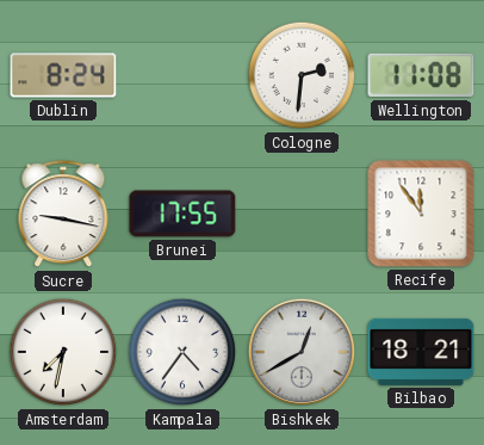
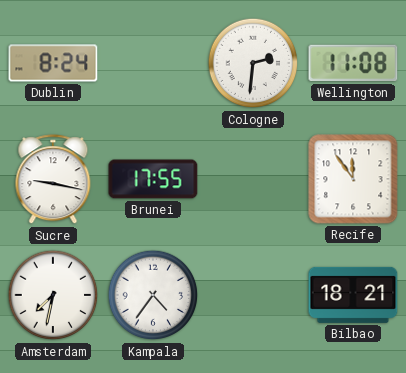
Bishkek: 12:40 -> none (302, 352)
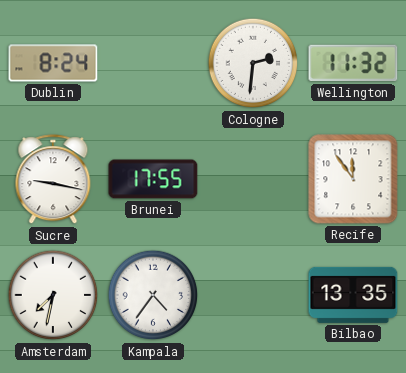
Wellington: 11:08 -> 11:32 (353, 63)
Bilbao: 18:21 -> 13:35 (353, 295)
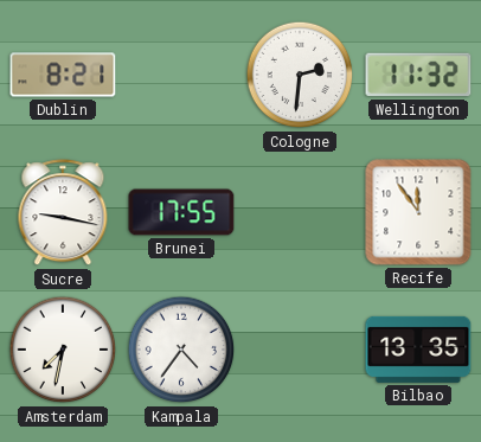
Dublin: 8:24 -> 8:21 (63, 75)
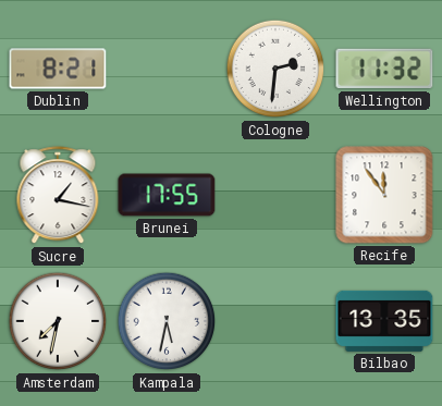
Sucre: 9:17 -> 1:17 (58, 196)
Kampala: 4:36 -> 5:32 (167, 321)
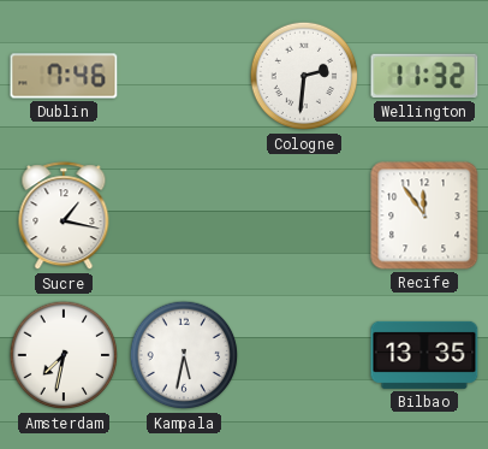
Dublin: 8:21 -> 7:46 (64, 76)
Brunei: 17:55 -> none (167, 195)
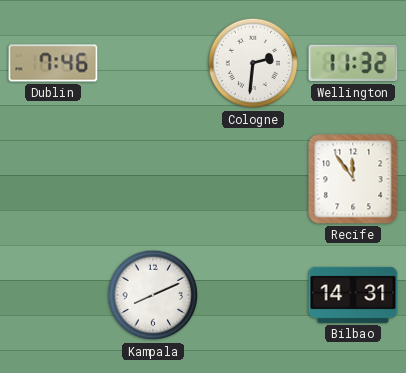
Sucre: 1:17 -> none (64, 217)
Amsterdam: 7:32 -> none (64, 355)
Kampala: 5:32 -> 8:11 (153, 295)
Bilbao: 13:35 -> 14:31 (353, 295)
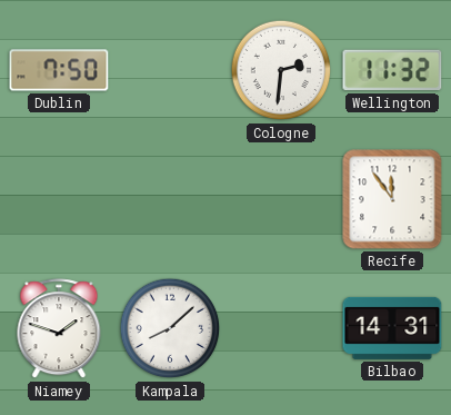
Dublin: 7:46 -> 7:50 (59, 70)
Niamey: none -> 1:48 (59, 329)
Kampala: 8:11 -> 8:08 (170, 328)
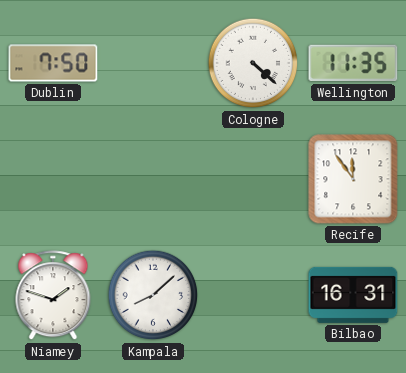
Cologne: 2:31 -> 4:22 (253, 63)
Wellington: 11:32 -> 11:35 (353, 63)
Bilbao: 14:31 -> 16:31 (353, 295)
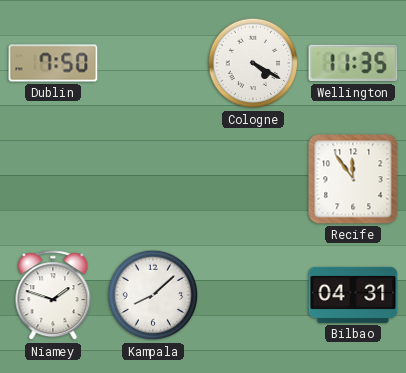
Cologne: 4:22 -> 4:20 (253, 63)
Bilbao: 16:31 -> 04:31 (353, 295)
